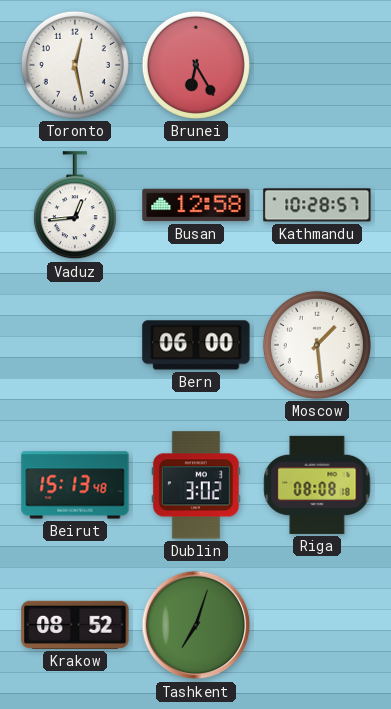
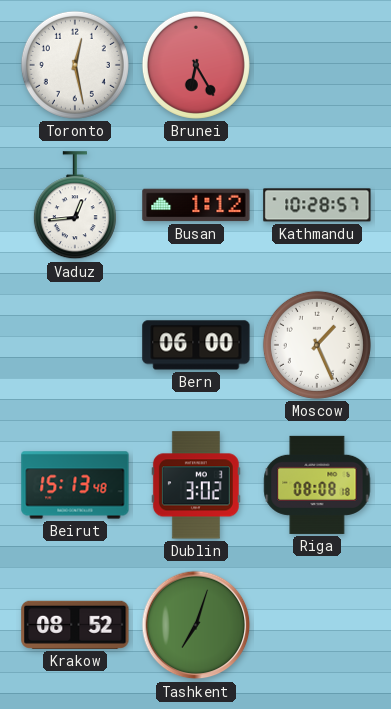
Busan: 12:58 -> 1:12 (196, 205)
Moscow: 1:29 -> 1:26 (317, 345)
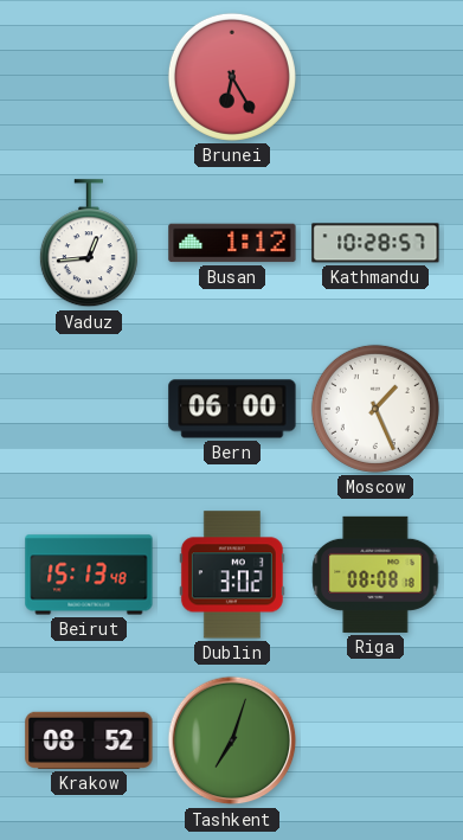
Toronto: 12:28 -> none (75, 65)
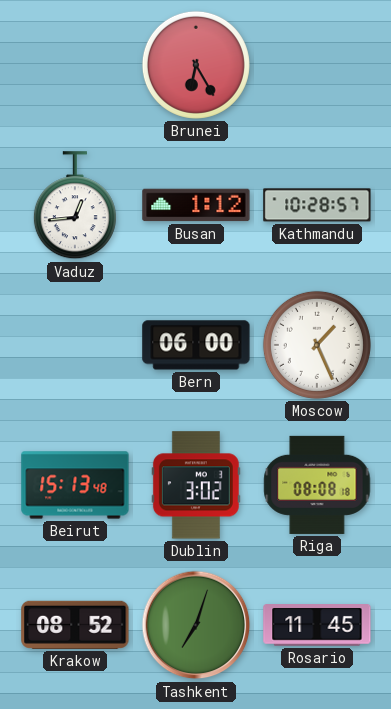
Rosario: none -> 11:45 (317, 625)
